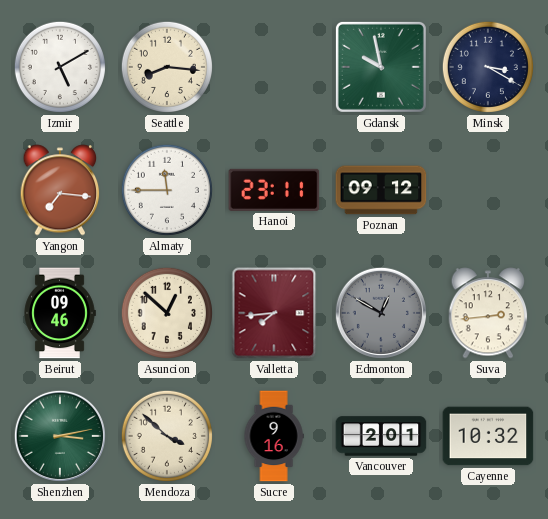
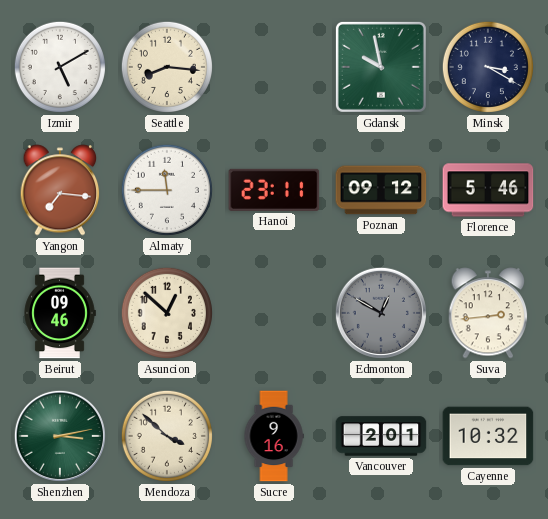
Florence: none -> 5:46 (488, 190)
Valletta: 7:44 -> none (274, 313)
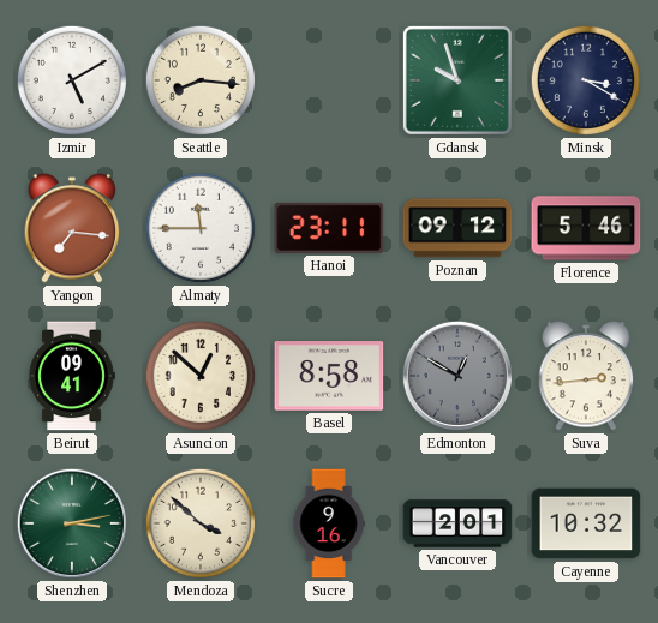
Gdansk: 9:58 -> 9:57 (457, 80)
Beirut: 09:46 -> 09:41 (72, 376)
Basel: none -> 8:58 (329, 376)
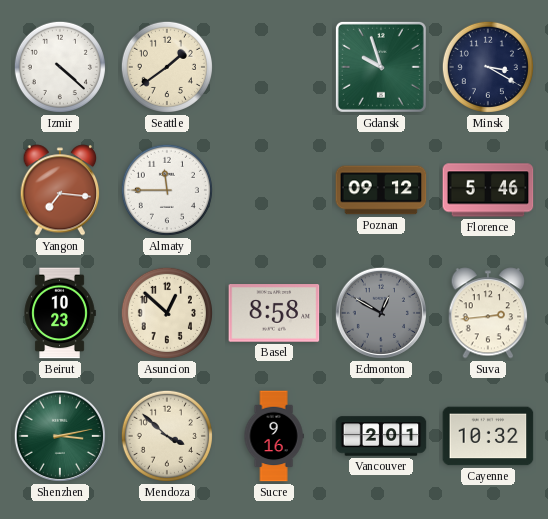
Izmir: 5:10 -> 4:22 (60, 67)
Seattle: 8:16 -> 1:39 (167, 67)
Hanoi: 23:11 -> none (329, 228)
Beirut: 09:41 -> 10:23 (60, 313)
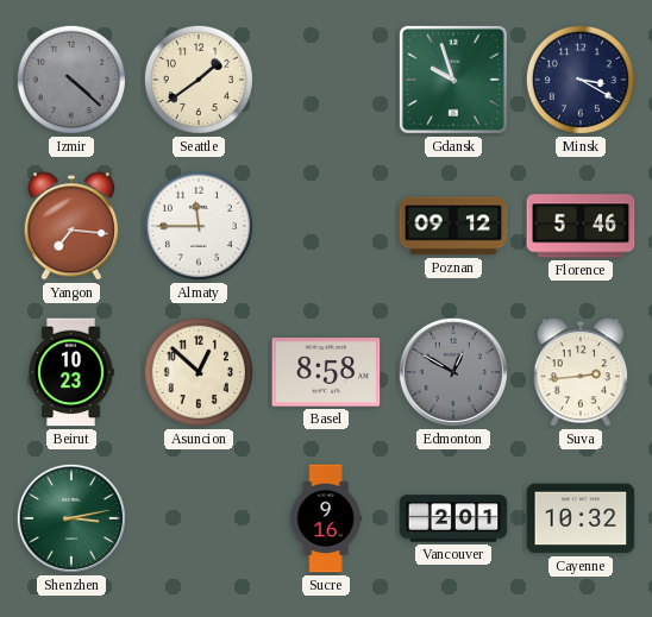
Izmir dial: white -> grey (71, 80)
Mendoza: 3:52 -> none (167, 436)
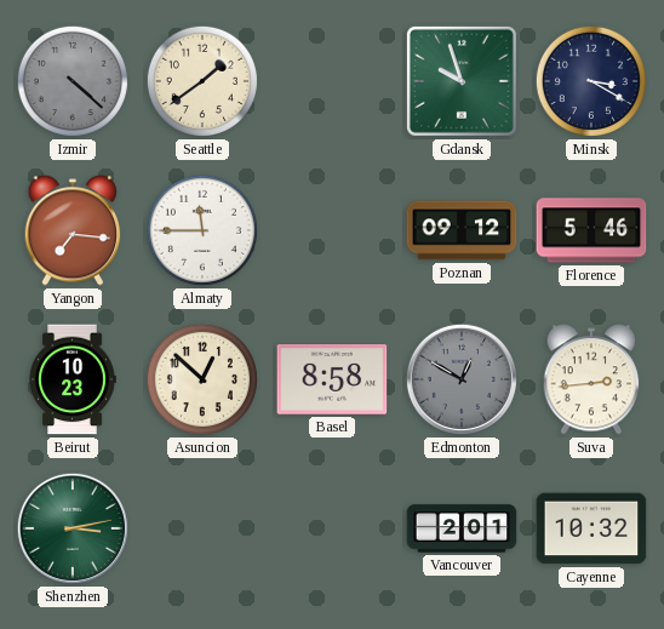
Sucre: 9:16 -> none (326, 518)
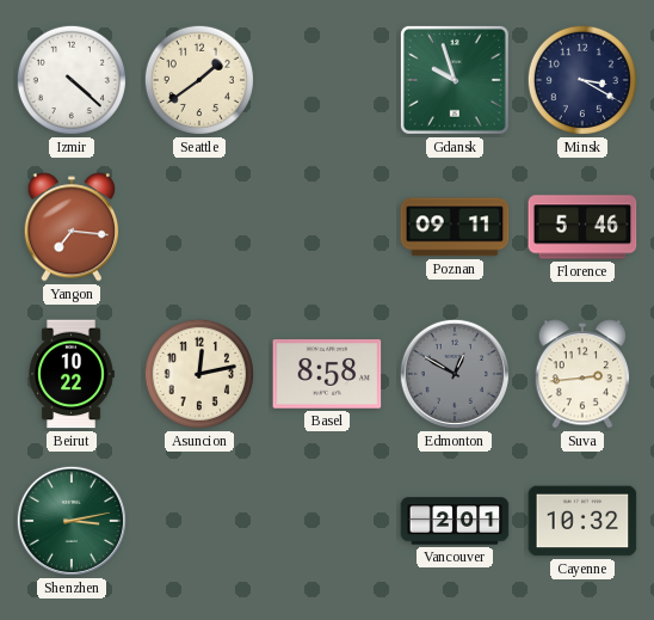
Izmir dial: grey -> white (72, 80)
Almaty: 11:45 -> none (202, 230)
Poznan: 09:12 -> 09:11 (455, 227)
Beirut: 10:23 -> 10:22 (72, 374)
Asuncion: 12:52 -> 12:13 (199, 374)
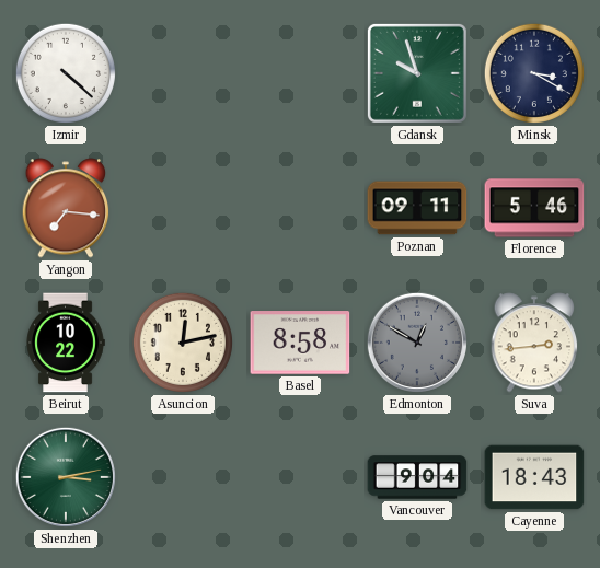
Seattle: 1:39 -> none (199, 80)
Vancouver: 2:01 -> 9:04 (417, 477)
Cayenne: 10:32 -> 18:43 (534, 477)
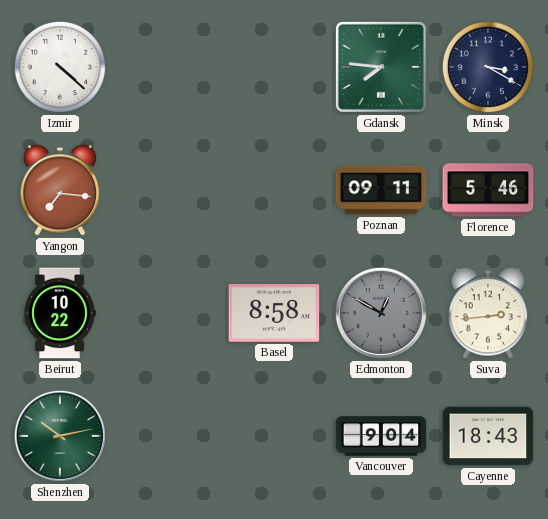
Gdansk: 9:57 -> 7:46 (381, 67)
Asuncion: 12:13 -> none (183, 343)
Shenzhen: 3:13 -> 10:13 (60, 436)
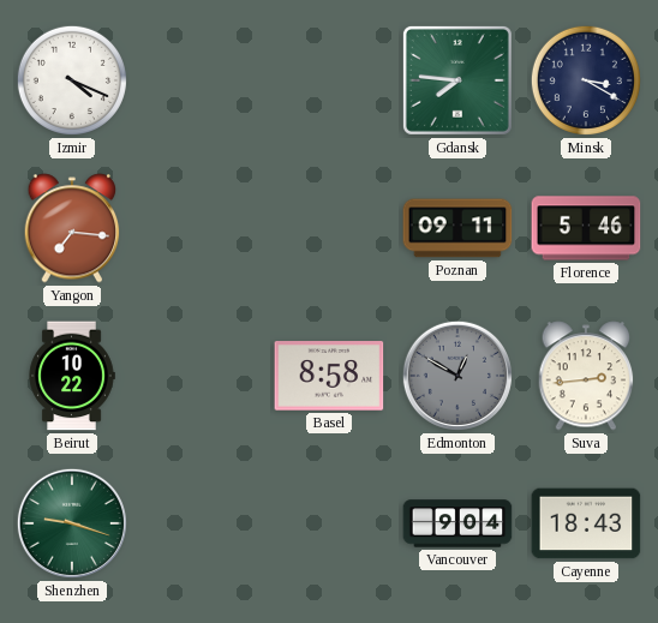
Izmir: 4:22 -> 4:19 (72, 80)
Shenzhen: 10:13 -> 9:18 (72, 523)
